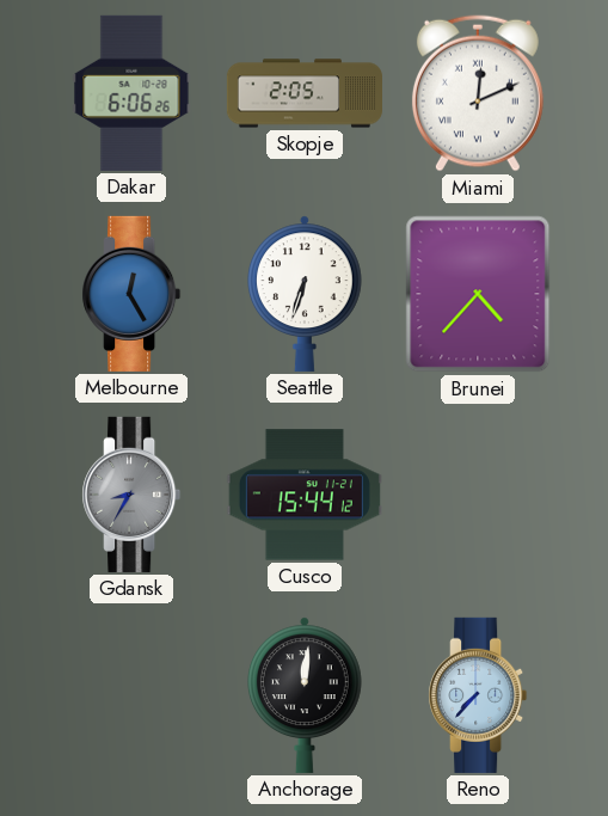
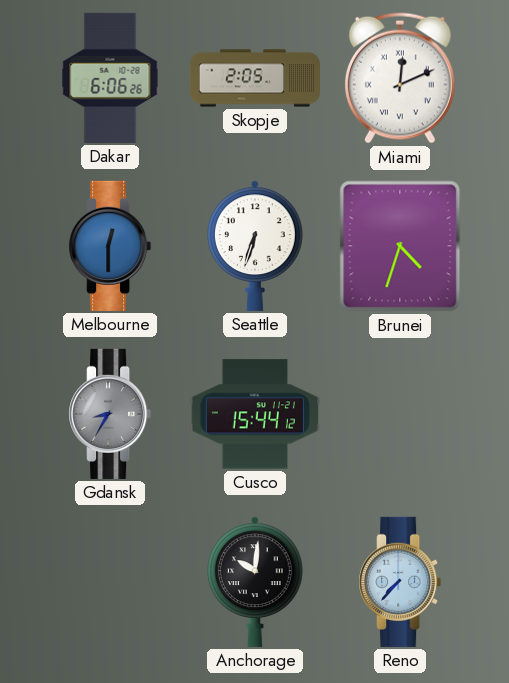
Melbourne: 12:25 -> 12:30 (110, 246)
Brunei: 4:37 -> 4:33 (400, 246)
Anchorage: 12:01 -> 10:01 (256, 582)
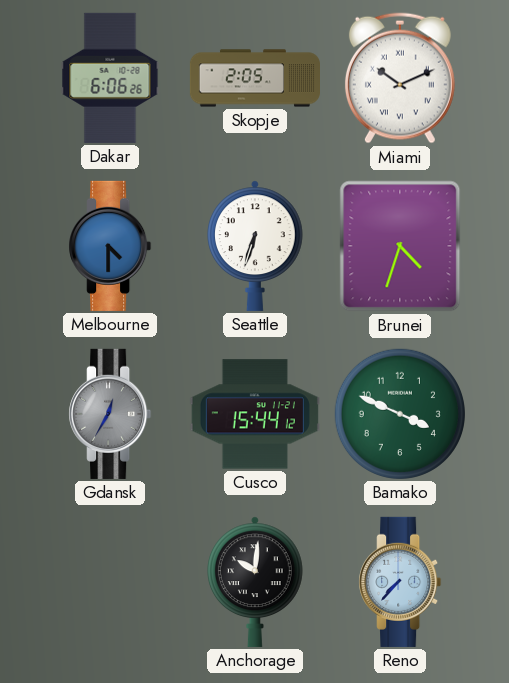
Miami: 12:11 -> 10:11 (400, 78)
Melbourne: 12:30 -> 4:30 (110, 246)
Gdansk: 8:35 -> 12:35 (110, 414)
Bamako: none -> 3:49 (400, 414)
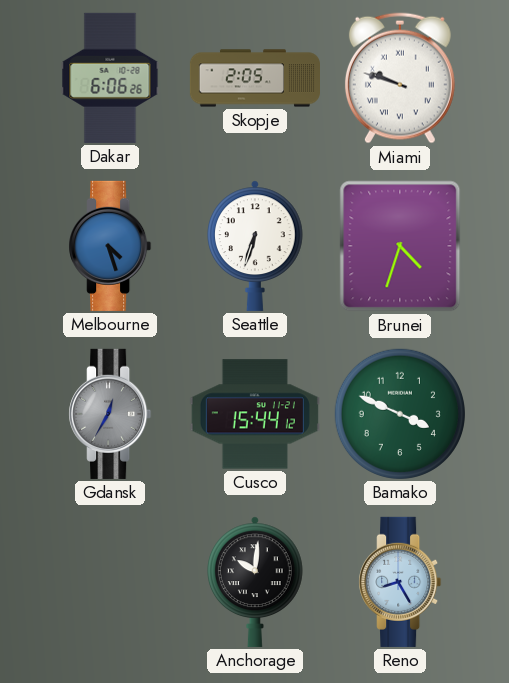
Miami: 10:11 -> 9:48 (400, 78)
Melbourne: 4:30 -> 4:27 (110, 246)
Reno: 7:37 -> 8:25 (400, 582)
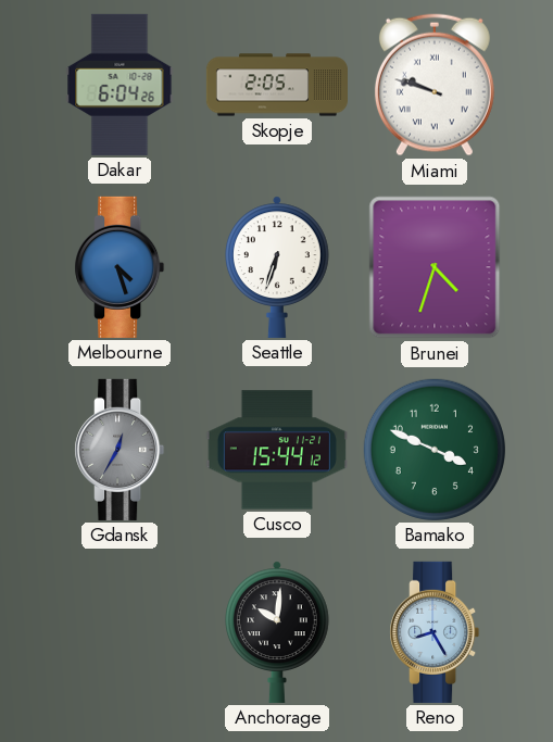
Dakar: 6:06 -> 6:04 (120, 85)
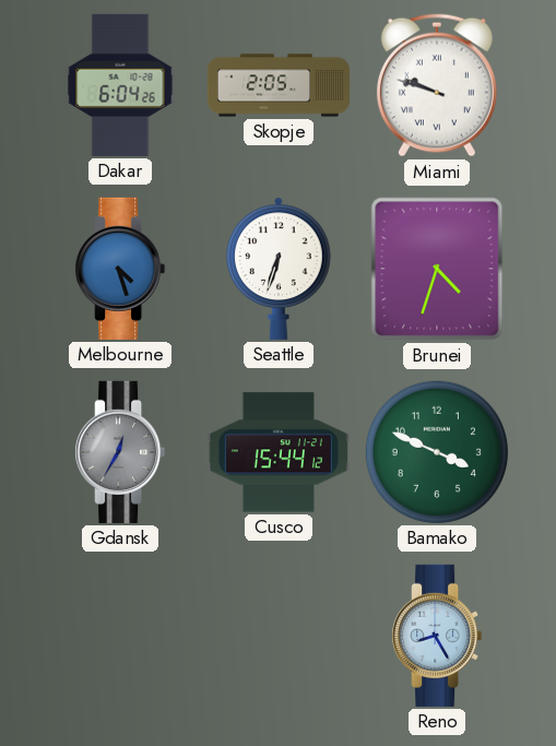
Anchorage: 10:01 -> none (278, 632)
